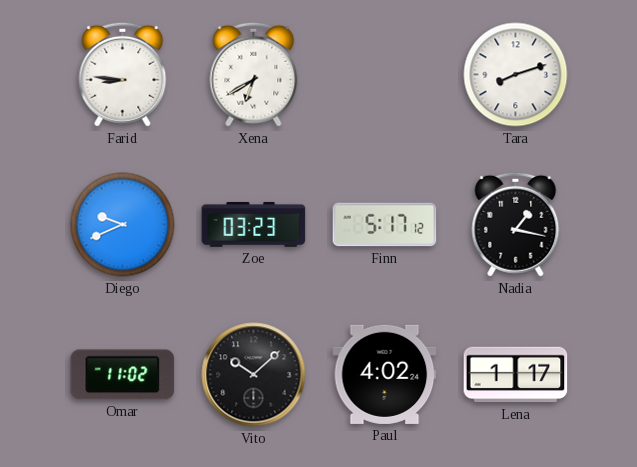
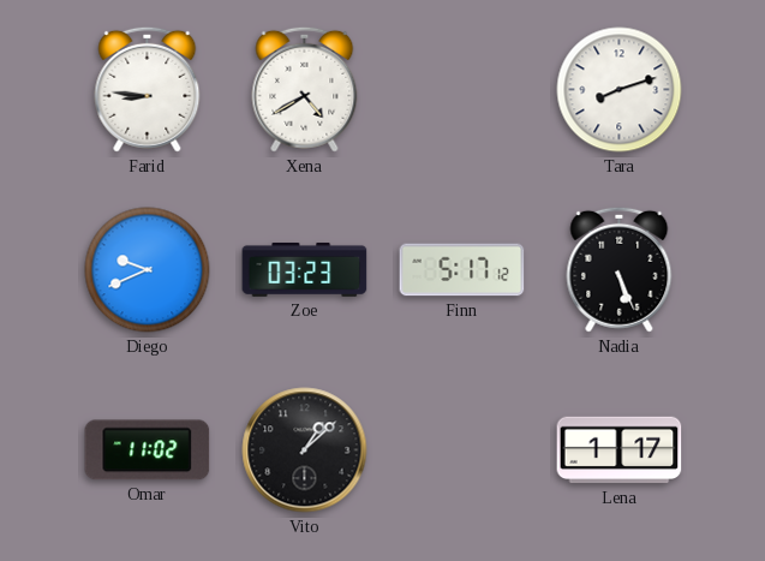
Xena: 6:40 -> 4:40 (305, 89)
Nadia: 1:17 -> 5:26 (620, 269)
Vito: 10:08 -> 1:08 (305, 450)
Paul: 4:02 -> none (385, 374)
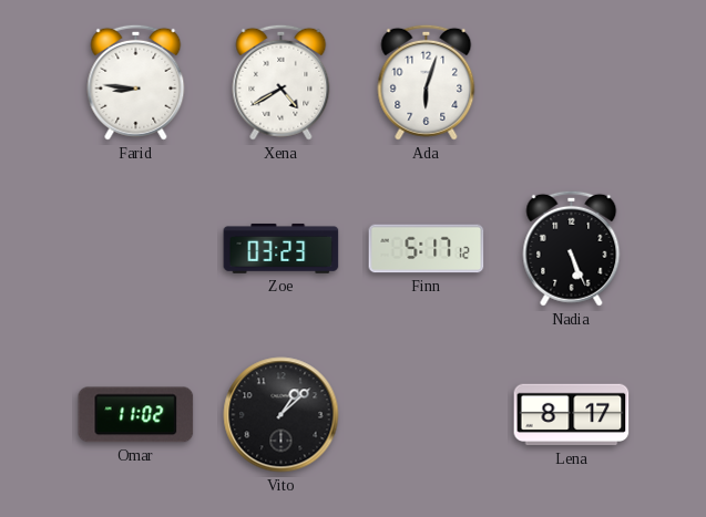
Ada: none -> 6:03 (427, 82)
Tara: 8:12 -> none (620, 90)
Diego: 9:41 -> none (148, 270)
Lena: 1:17 -> 8:17 (572, 415)
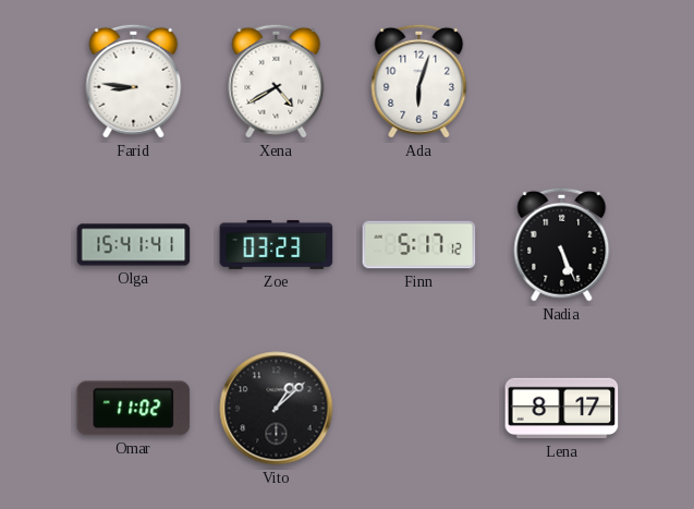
Olga: none -> 15:41 (134, 245)
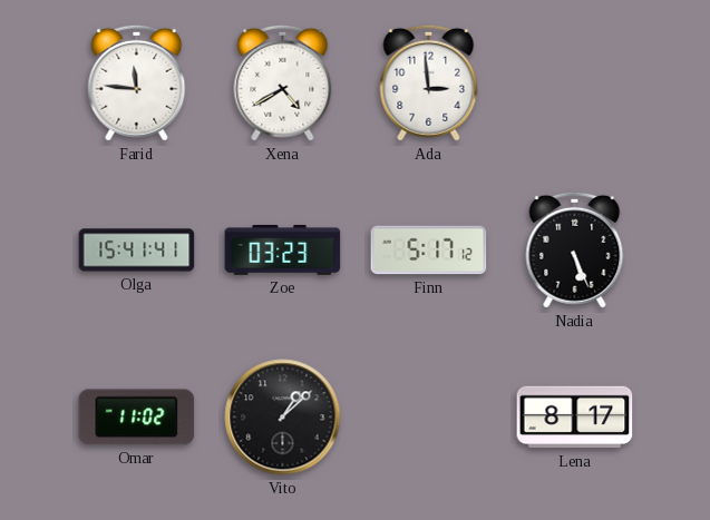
Farid: 8:46 -> 11:46 (137, 82)
Ada: 6:03 -> 2:59 (429, 82)
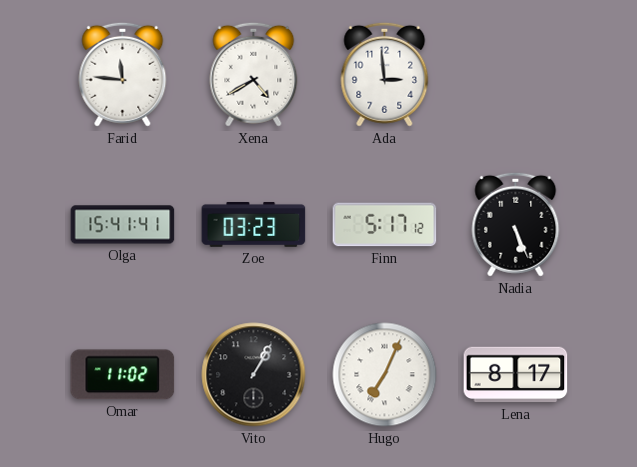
Vito: 1:08 -> 1:05 (254, 375)
Hugo: none -> 7:04 (385, 375)
